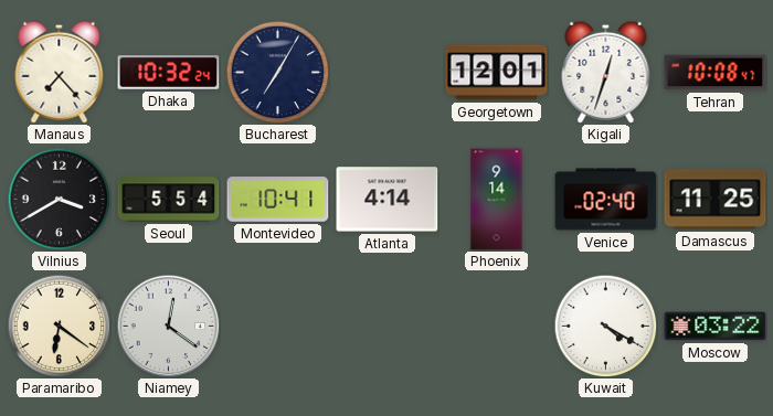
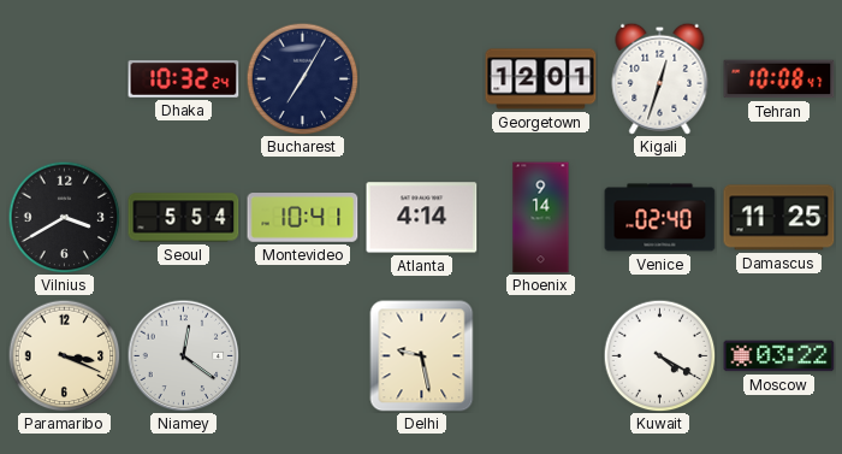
Manaus: 7:23 -> none (60, 72)
Paramaribo: 6:21 -> 3:19 (64, 355)
Delhi: none -> 9:28 (422, 356)
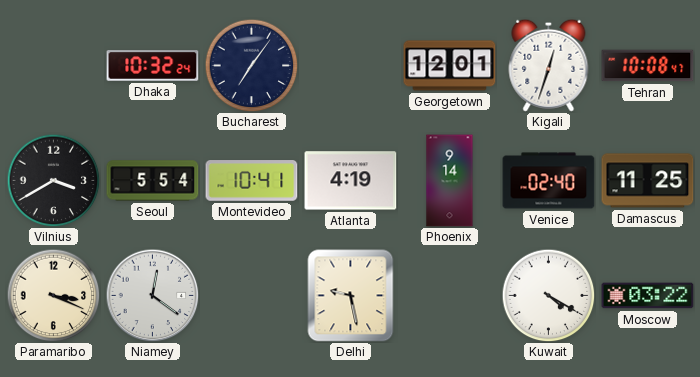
Bucharest: 7:05 -> 7:06 (251, 65)
Atlanta: 4:14 -> 4:19 (351, 181)
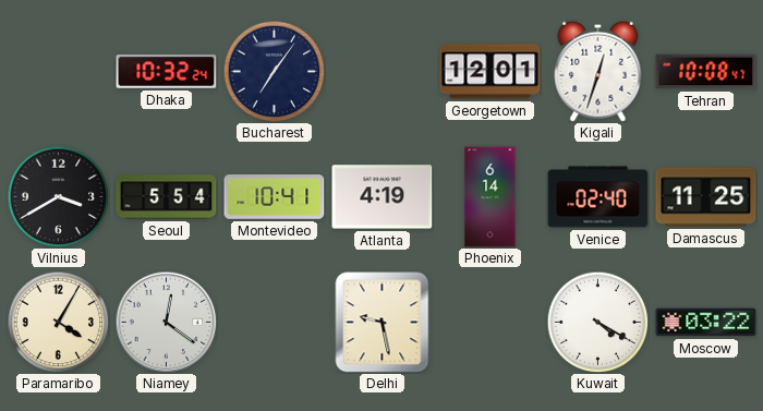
Phoenix: 9:14 -> 6:14 (491, 197)
Paramaribo: 3:19 -> 4:05 (58, 322)
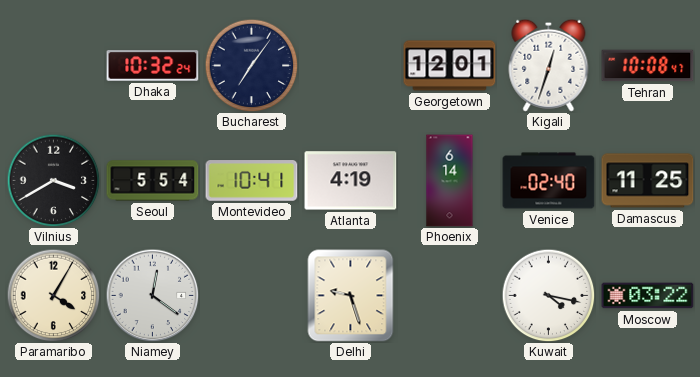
Delhi: 9:28 -> 9:27 (351, 296)
Kuwait: 4:20 -> 4:17 (548, 295)
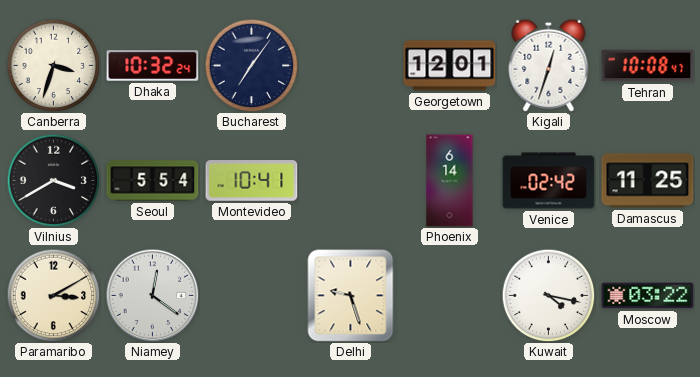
Canberra: none -> 3:33 (53, 65)
Atlanta: 4:19 -> none (351, 181)
Venice: 02:40 -> 02:42 (549, 181)
Paramaribo: 4:05 -> 3:10 (53, 295)
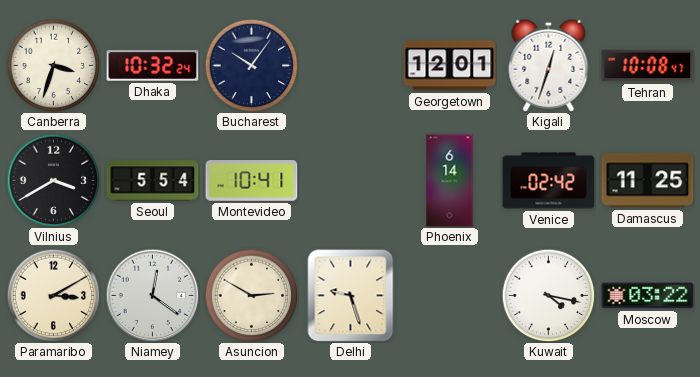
Bucharest: 7:06 -> 10:06 (251, 65)
Asuncion: none -> 2:50 (251, 295)
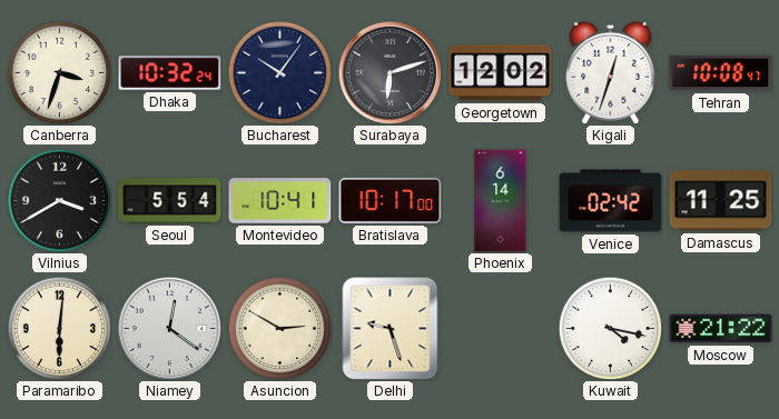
Surabaya: none -> 6:12 (389, 72)
Georgetown: 12:01 -> 12:02 (501, 73)
Bratislava: none -> 10:17 (391, 200)
Paramaribo: 3:10 -> 6:01 (59, 328)
Moscow: 03:22 -> 21:22 (721, 329)
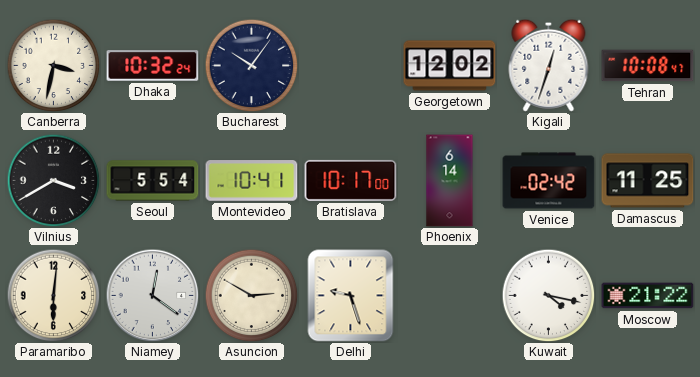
Canberra: 3:33 -> 3:32 (53, 65)
Surabaya: 6:12 -> none (389, 72)
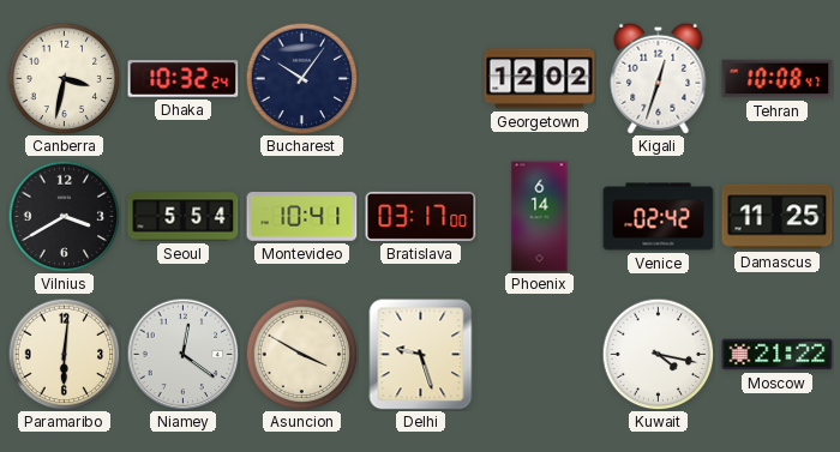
Bratislava: 10:17 -> 03:17 (421, 216)
Asuncion: 2:50 -> 3:50 (301, 354)
